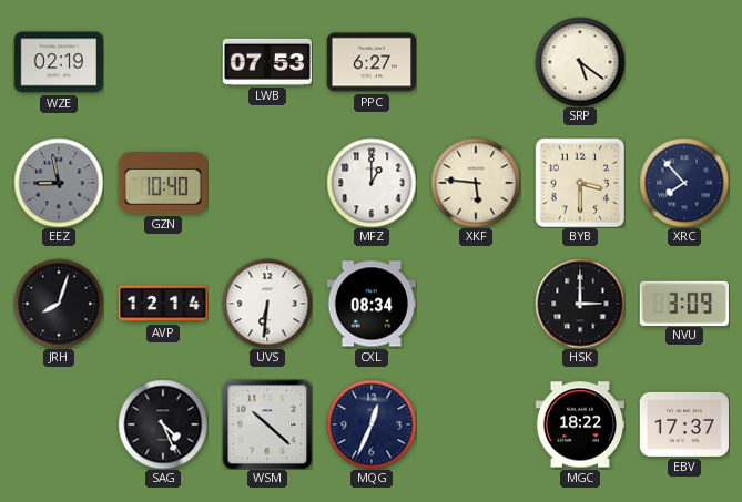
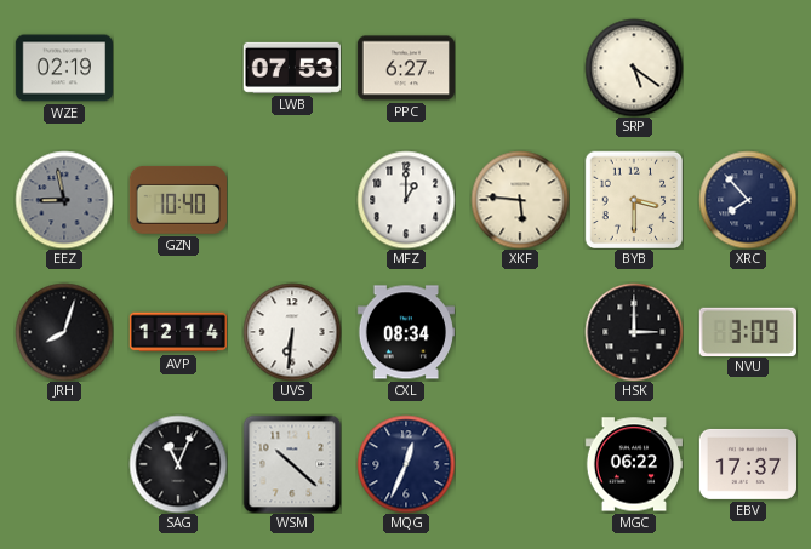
SAG: 4:26 -> 11:04 (178, 464)
MGC: 18:22 -> 06:22 (633, 464)
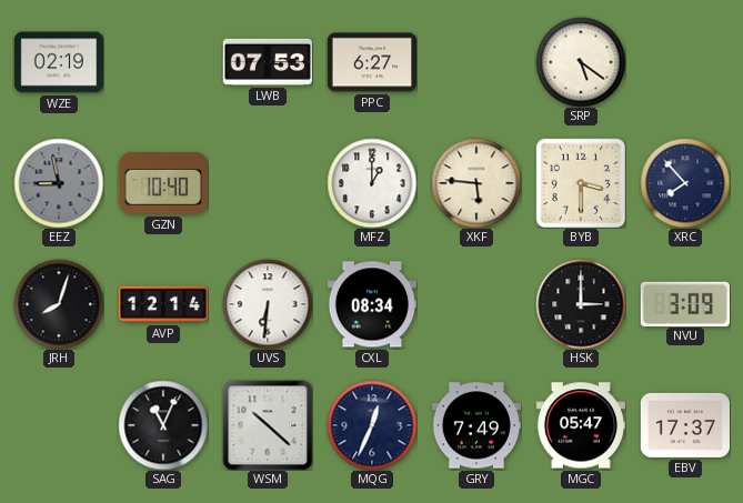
GRY: none -> 7:49 (475, 425)
MGC: 06:22 -> 05:47 (580, 425)
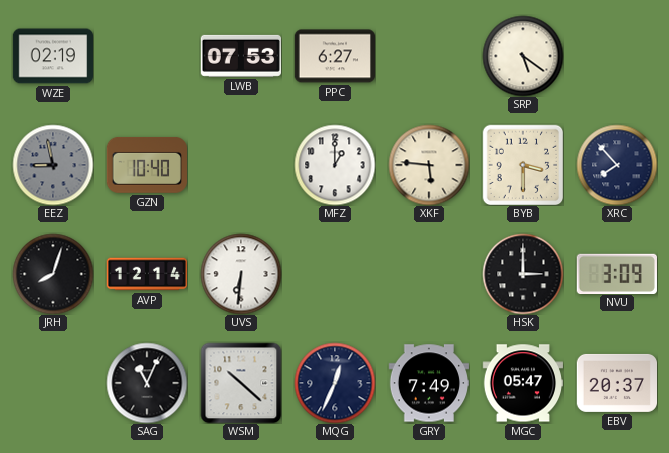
CXL: 08:34 -> none (371, 304)
EBV: 17:37 -> 20:37 (616, 383)
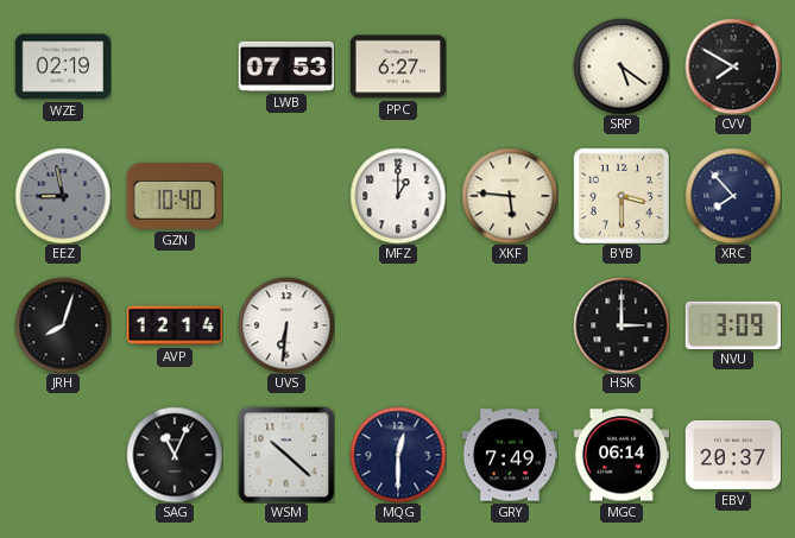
CVV: none -> 7:50 (733, 67)
MQG: 12:34 -> 12:30 (398, 455)
MGC: 05:47 -> 06:14 (620, 455)
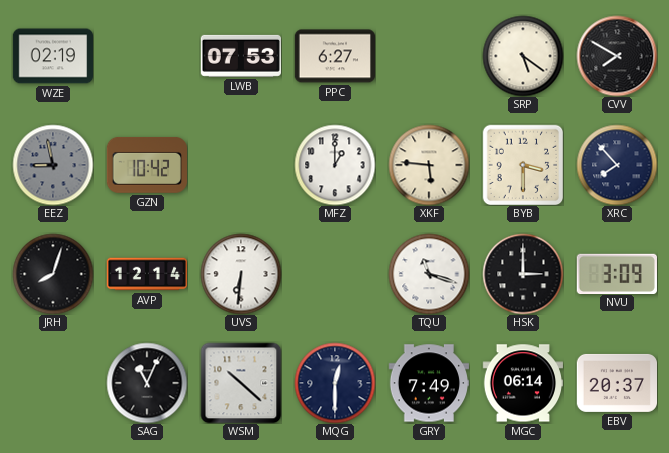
GZN: 10:40 -> 10:42 (146, 165)
TQU: none -> 11:18 (429, 274)
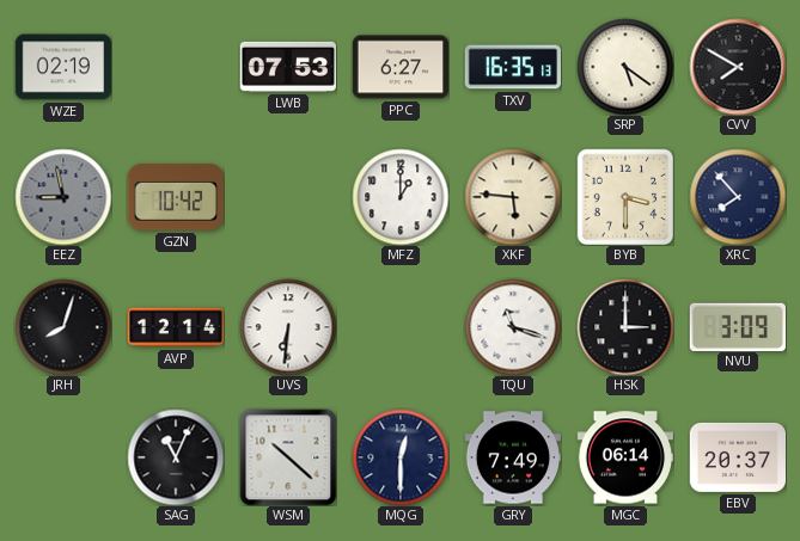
TXV: none -> 16:35 (512, 67)
